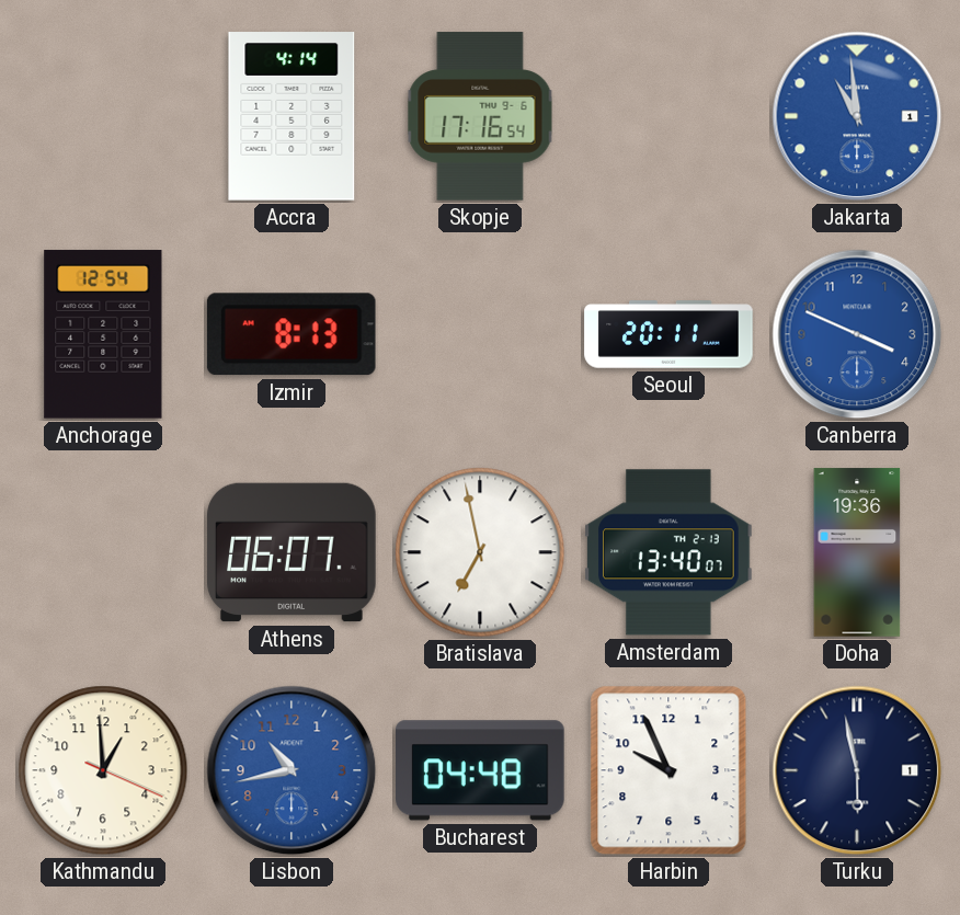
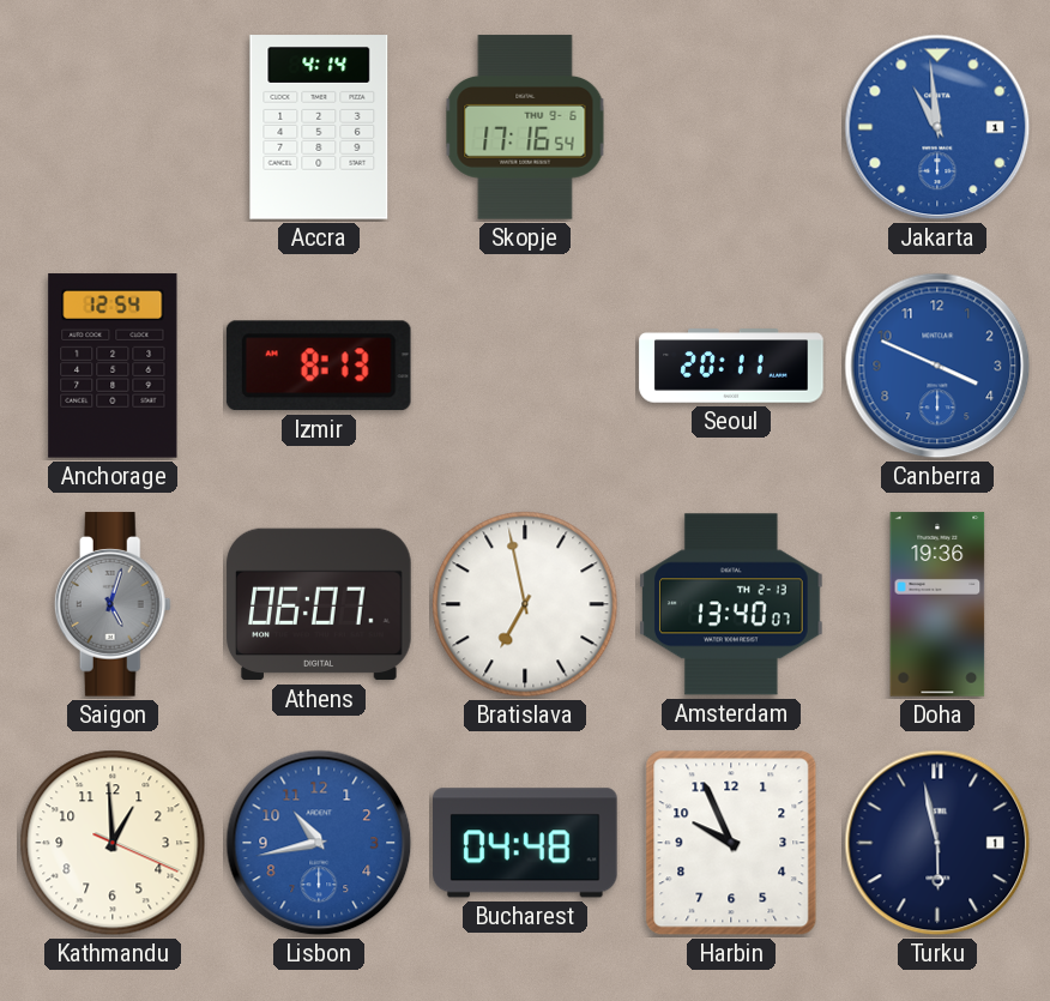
Saigon: none -> 5:03 (113, 604)
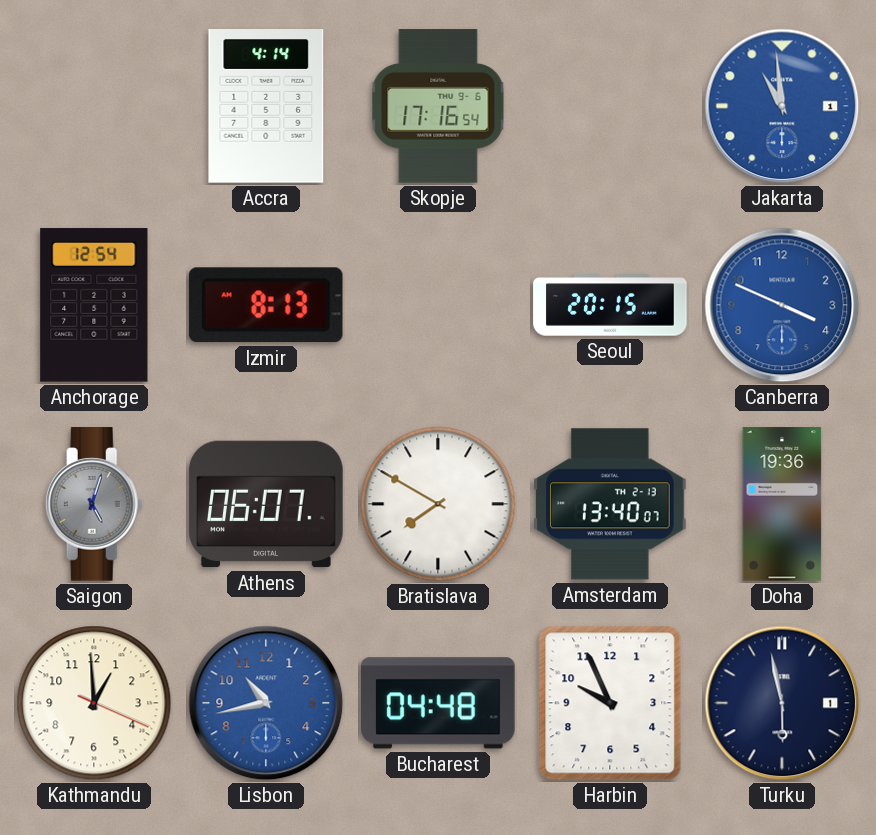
Seoul: 20:11 -> 20:15 (610, 305)
Bratislava: 6:58 -> 7:50 (438, 504)
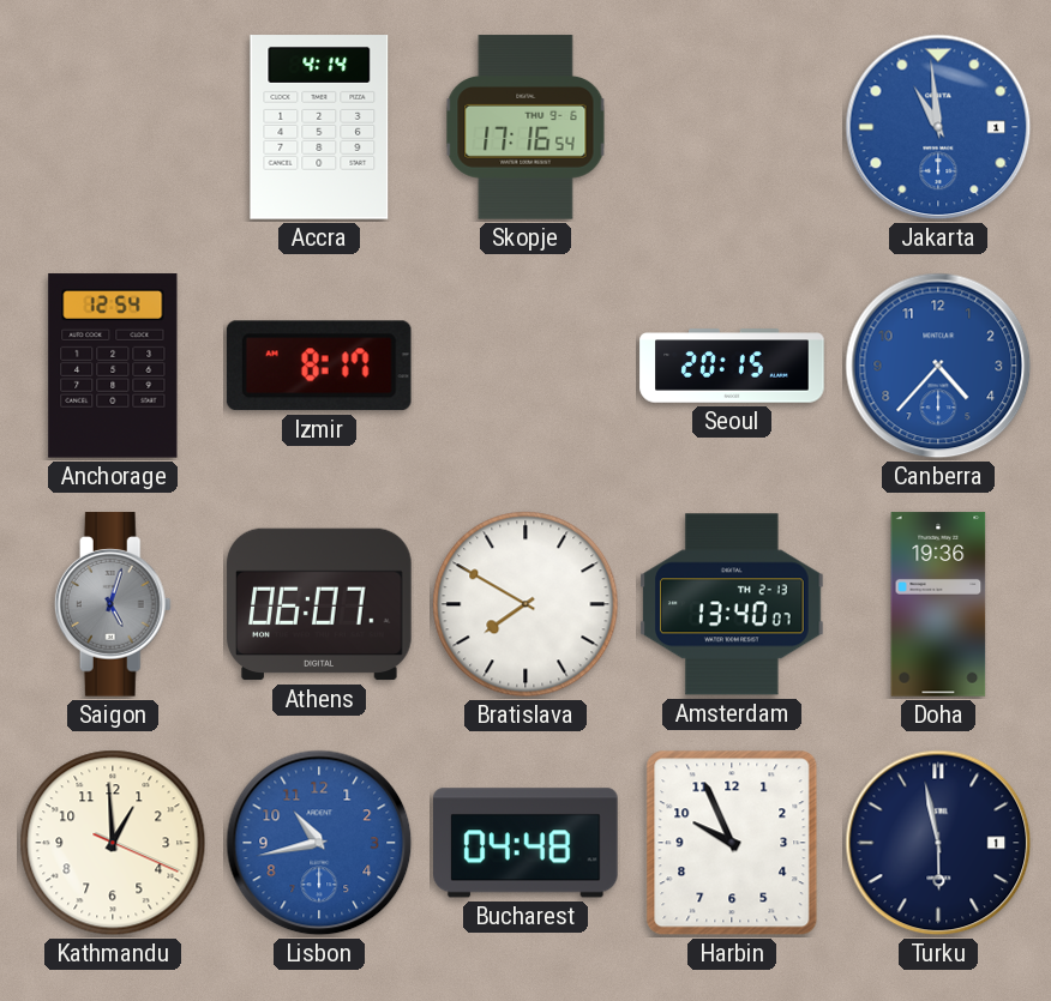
Izmir: 8:13 -> 8:17 (319, 366)
Canberra: 3:49 -> 4:37 (938, 366)
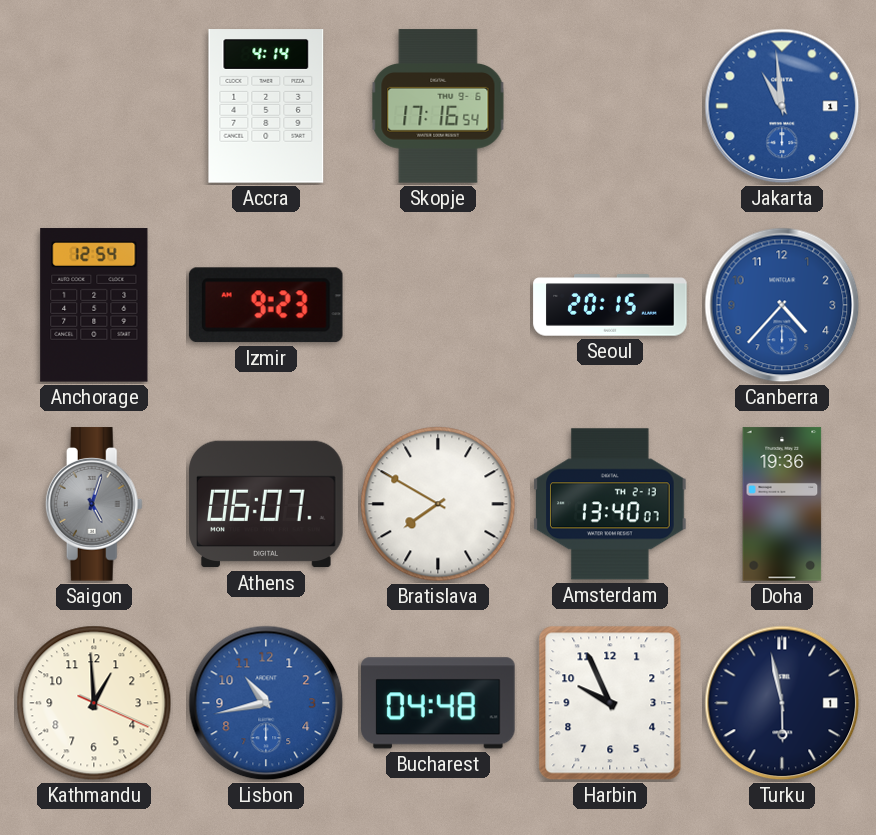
Izmir: 8:17 -> 9:23 (266, 305)
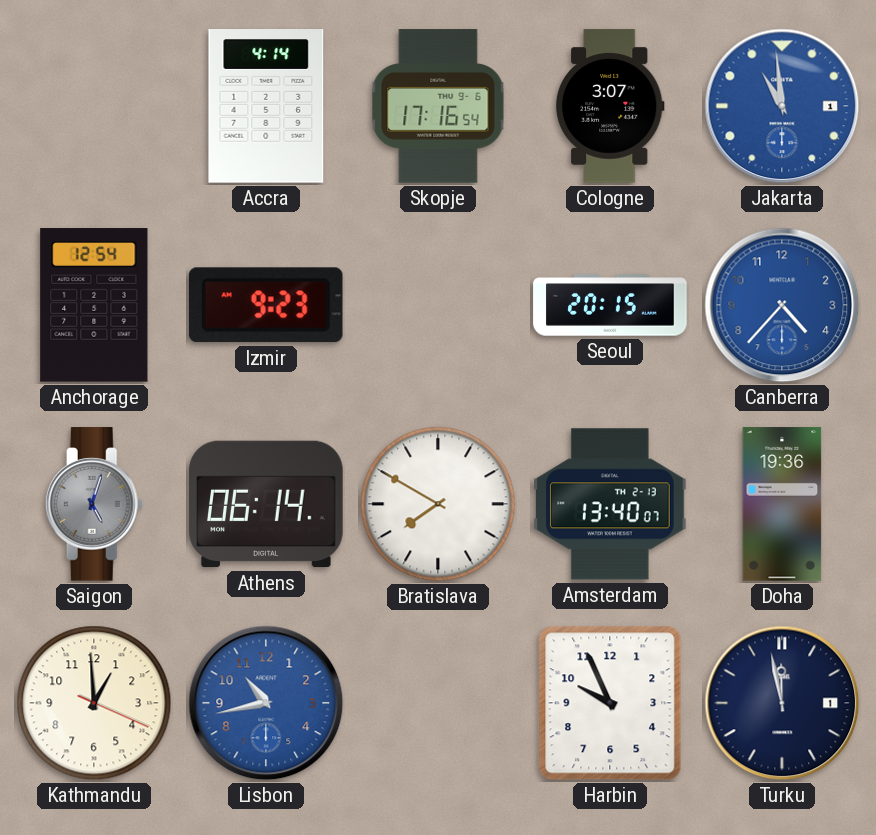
Cologne: none -> 3:07 (610, 106)
Athens: 06:07 -> 06:14 (266, 504)
Bucharest: 04:48 -> none (439, 703)
Turku: 5:58 -> 11:58 (782, 703)
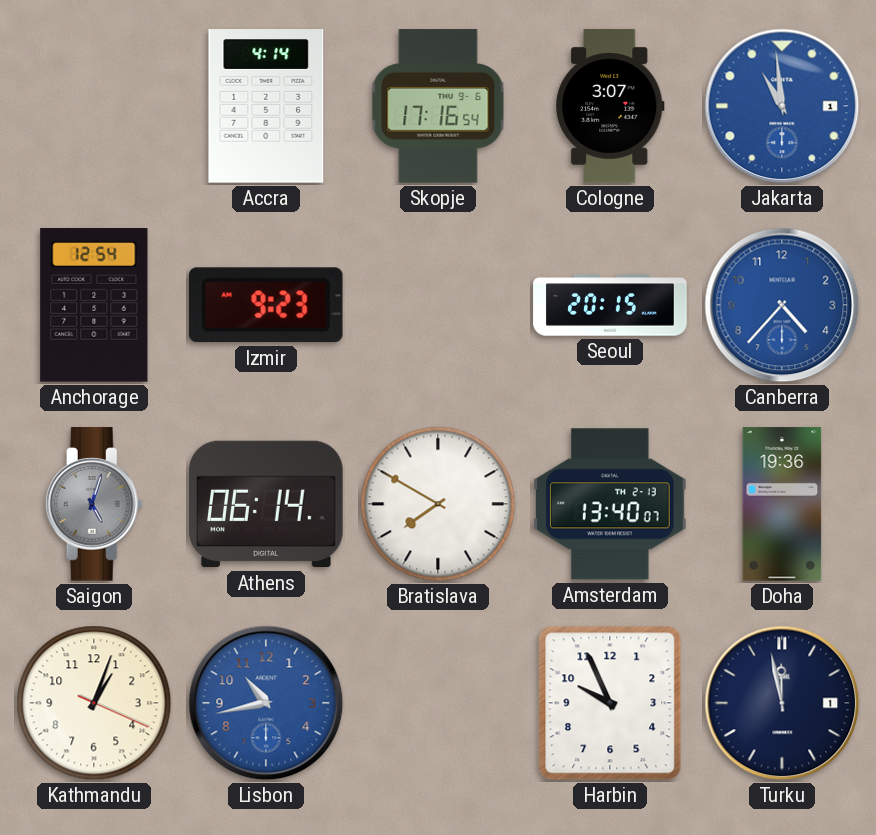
Kathmandu: 12:59 -> 1:03 (94, 703)
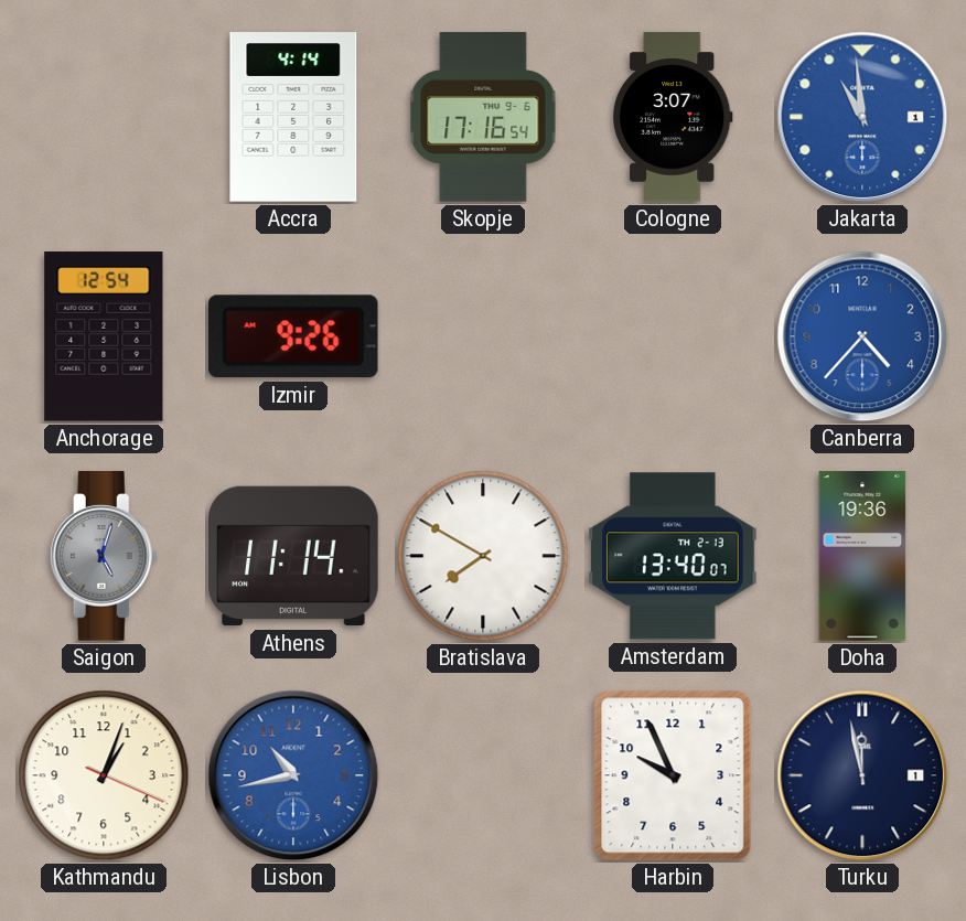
Izmir: 9:23 -> 9:26 (293, 336)
Seoul: 20:15 -> none (610, 305)
Athens: 06:14 -> 11:14 (293, 556)
